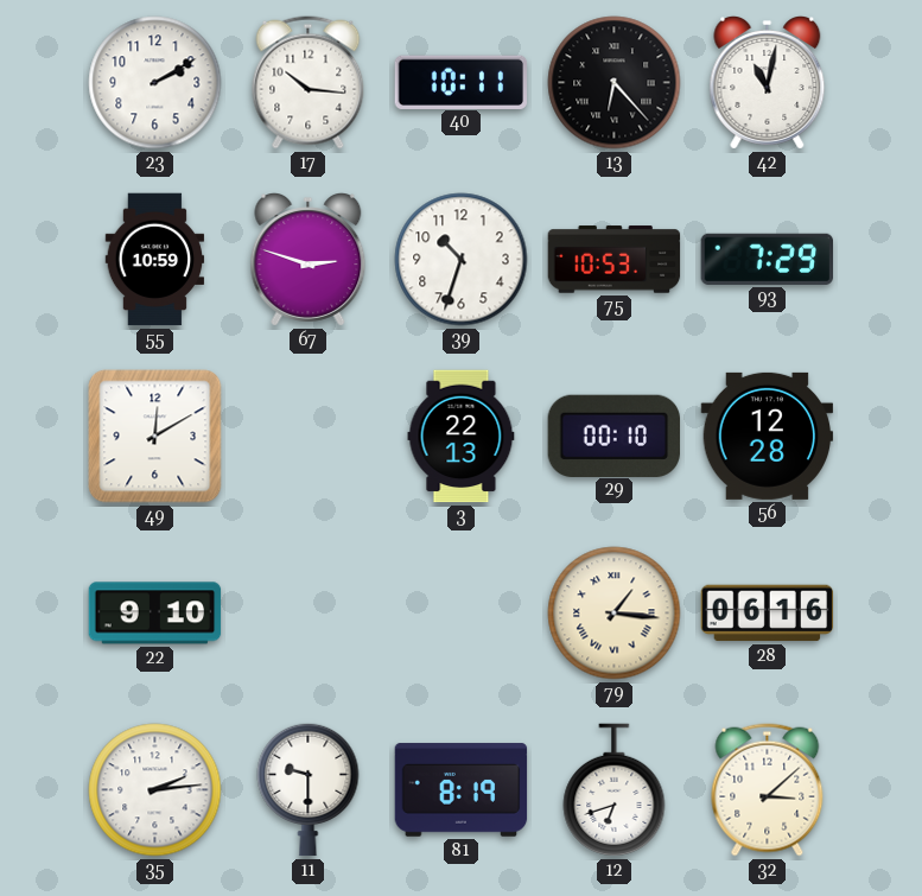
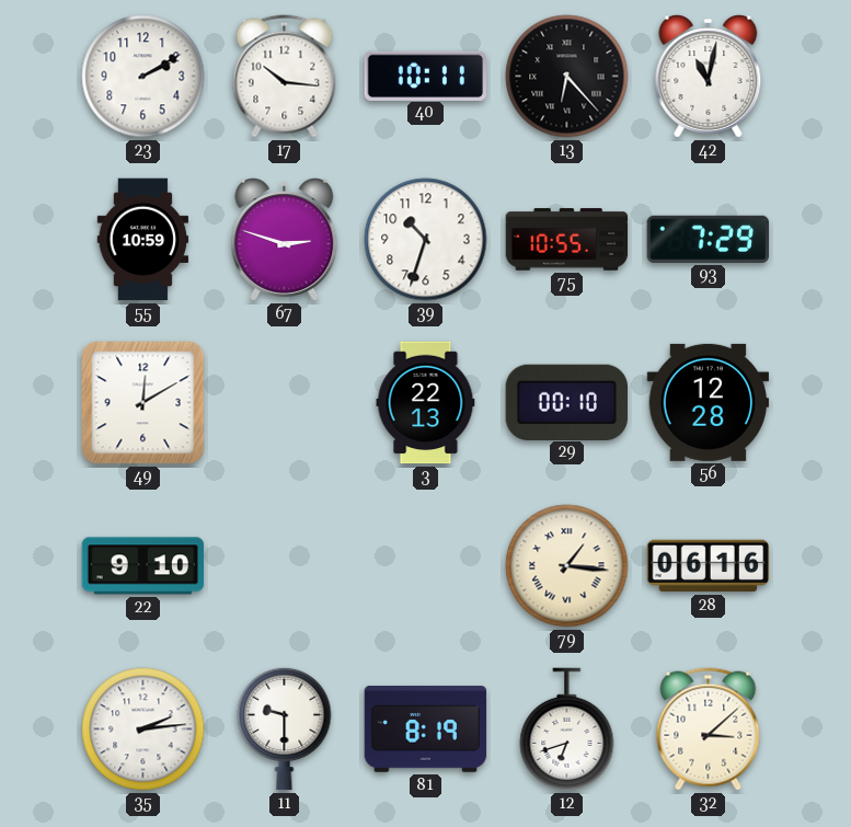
75: 10:53 -> 10:55 (567, 240)
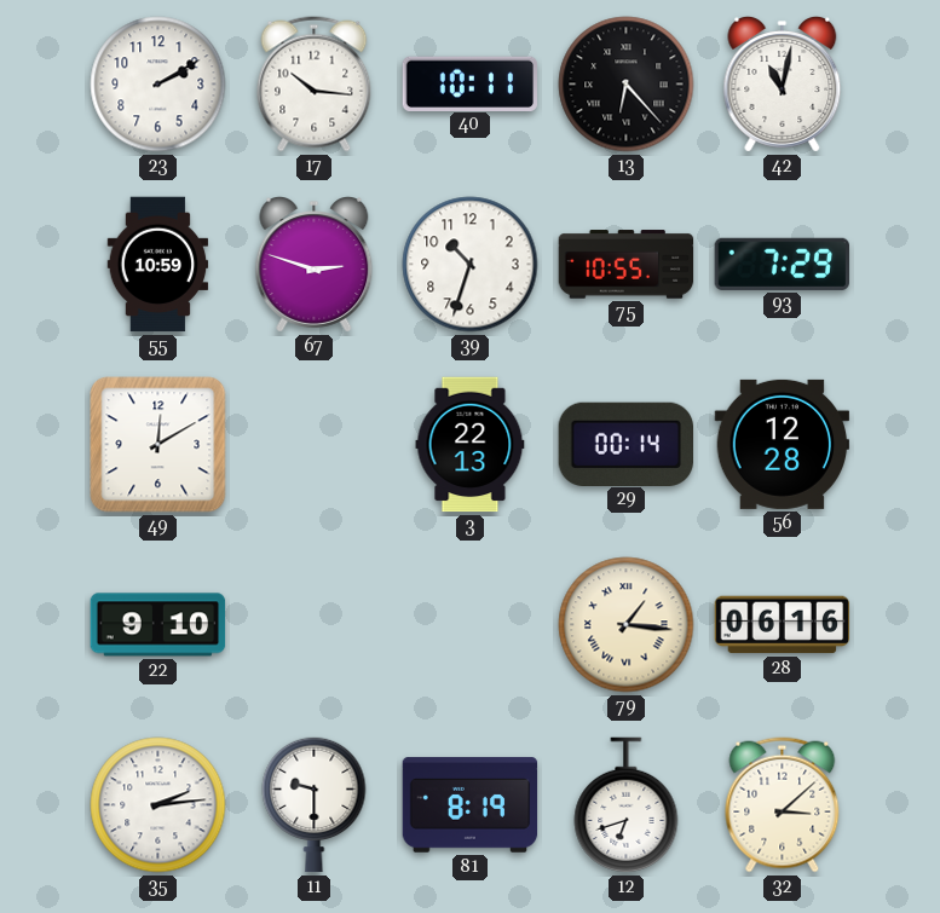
29: 00:10 -> 00:14 (627, 444)
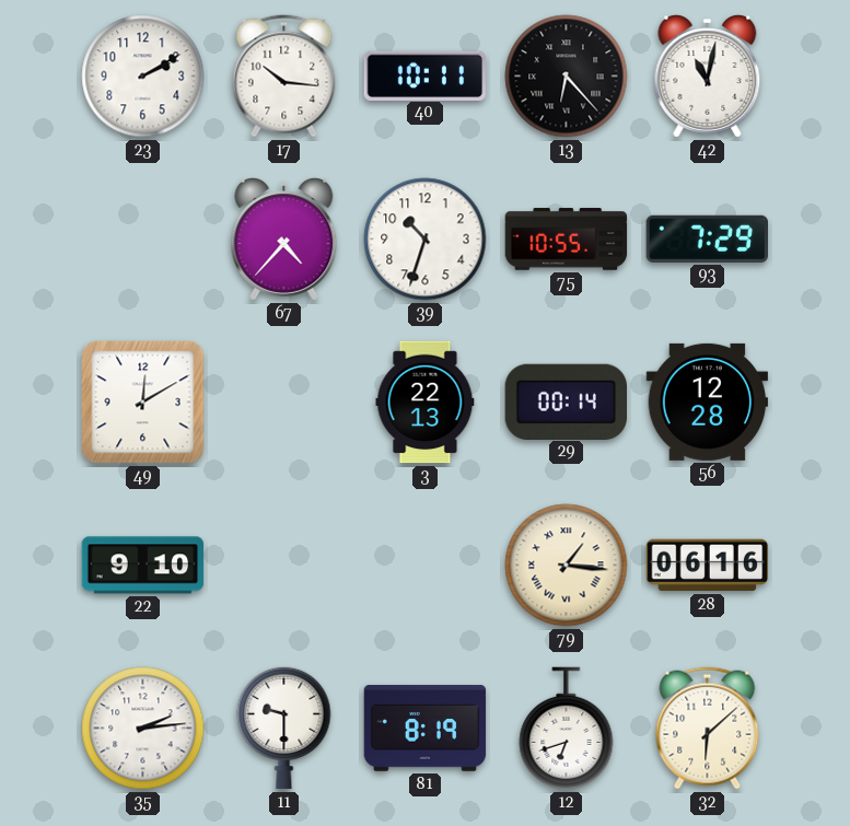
55: 10:59 -> none (158, 265)
67: 2:48 -> 4:37 (284, 240)
32: 3:08 -> 6:08 (708, 729)
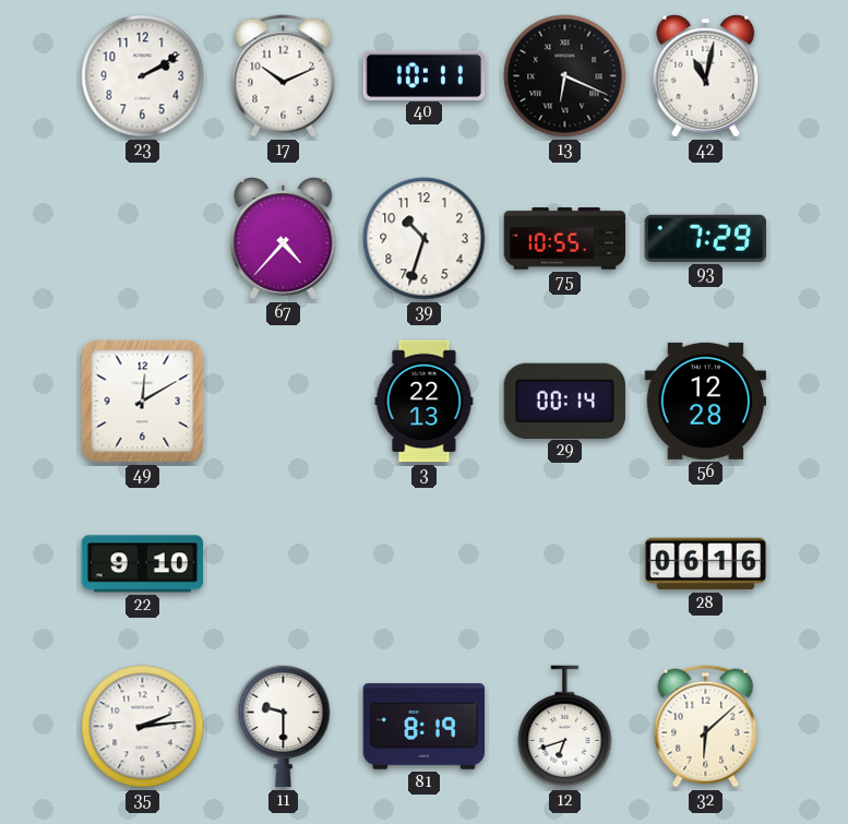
17: 10:16 -> 10:11 (284, 76)
13: 6:23 -> 6:19 (565, 76)
79: 1:16 -> none (567, 566)
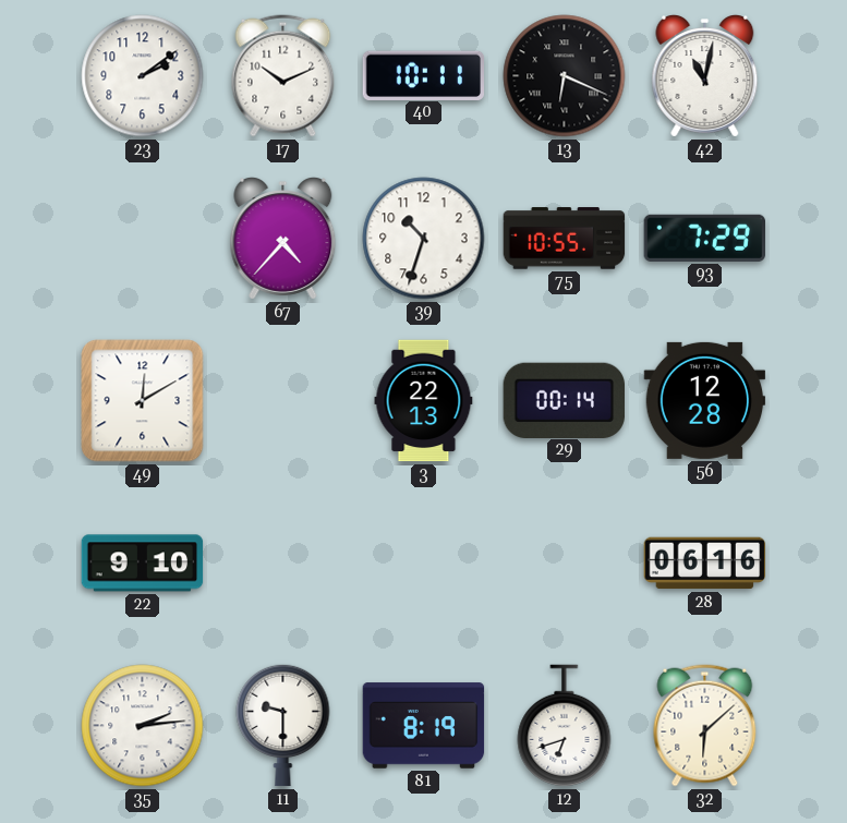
23: 2:10 -> 2:09 (143, 76)
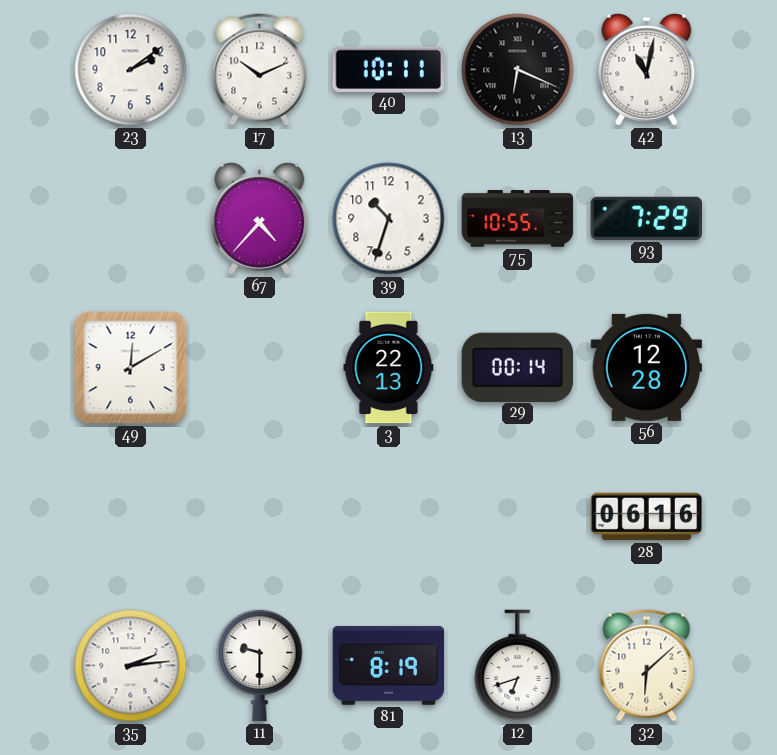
22: 9:10 -> none (143, 564)
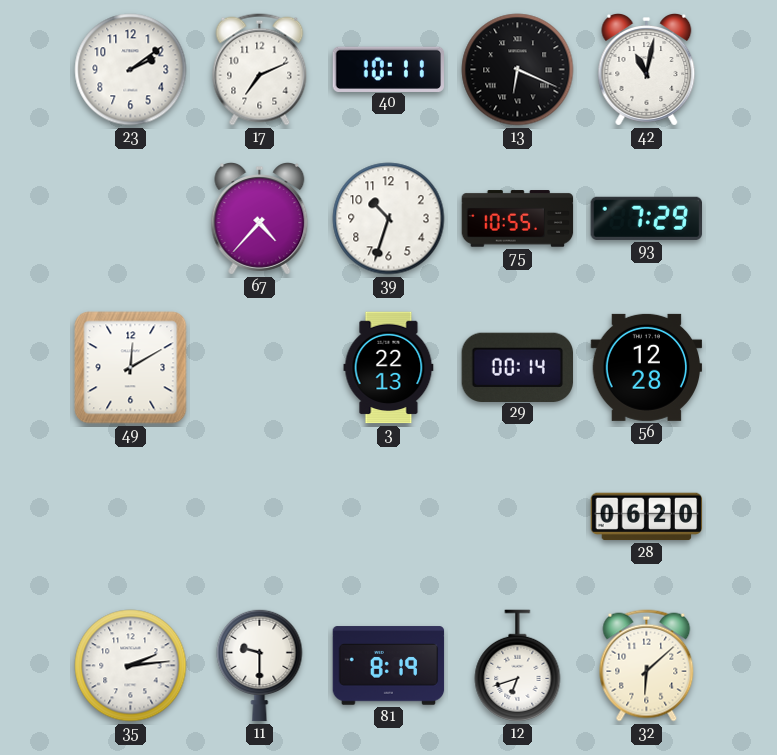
17: 10:11 -> 7:11 (260, 70)
28: 06:16 -> 06:20 (647, 517)
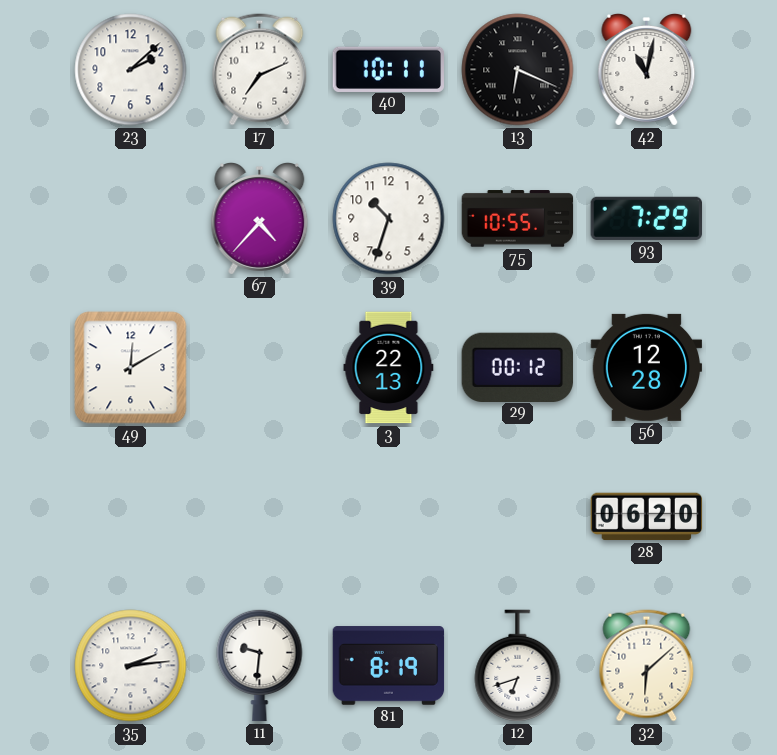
23: 2:09 -> 2:08 (131, 70)
29: 00:14 -> 00:12 (518, 367)
11: 9:30 -> 9:31 (260, 665)
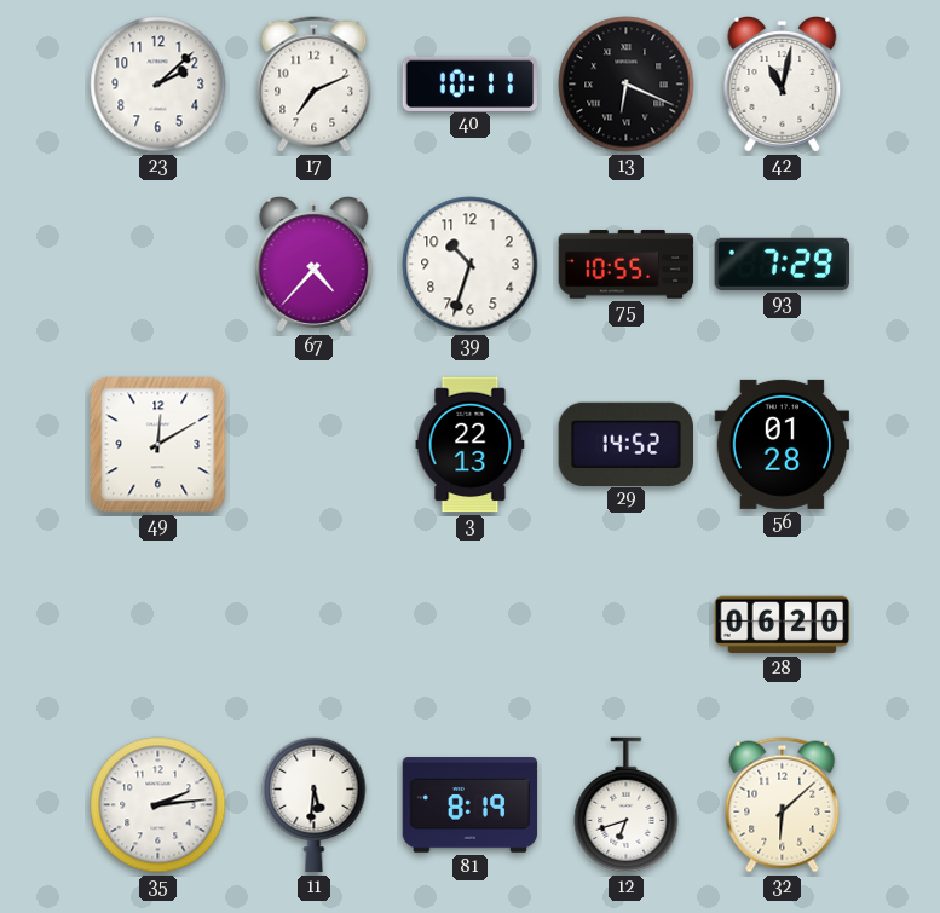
29: 00:12 -> 14:52 (627, 444)
56: 12:28 -> 01:28 (783, 444)
11: 9:31 -> 5:31 (315, 804)
